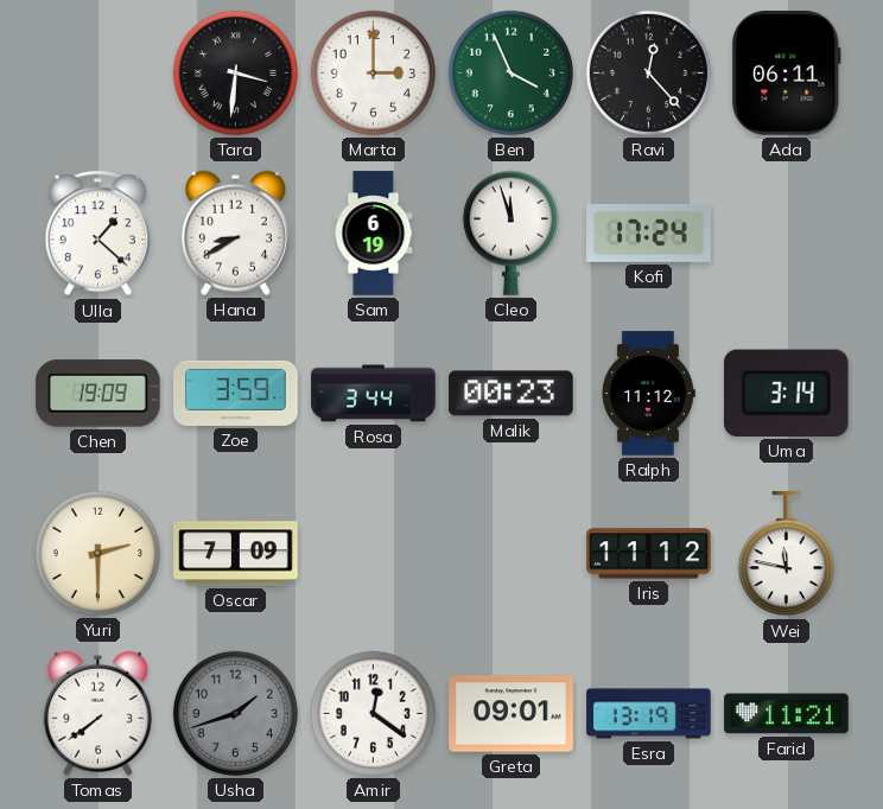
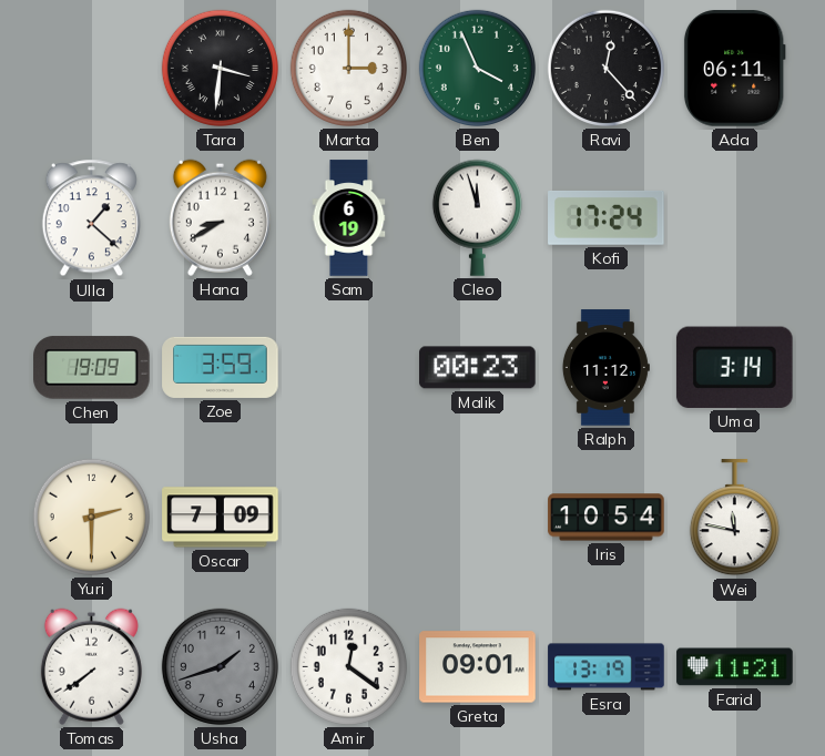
Rosa: 3:44 -> none (374, 394)
Iris: 11:12 -> 10:54 (607, 518)
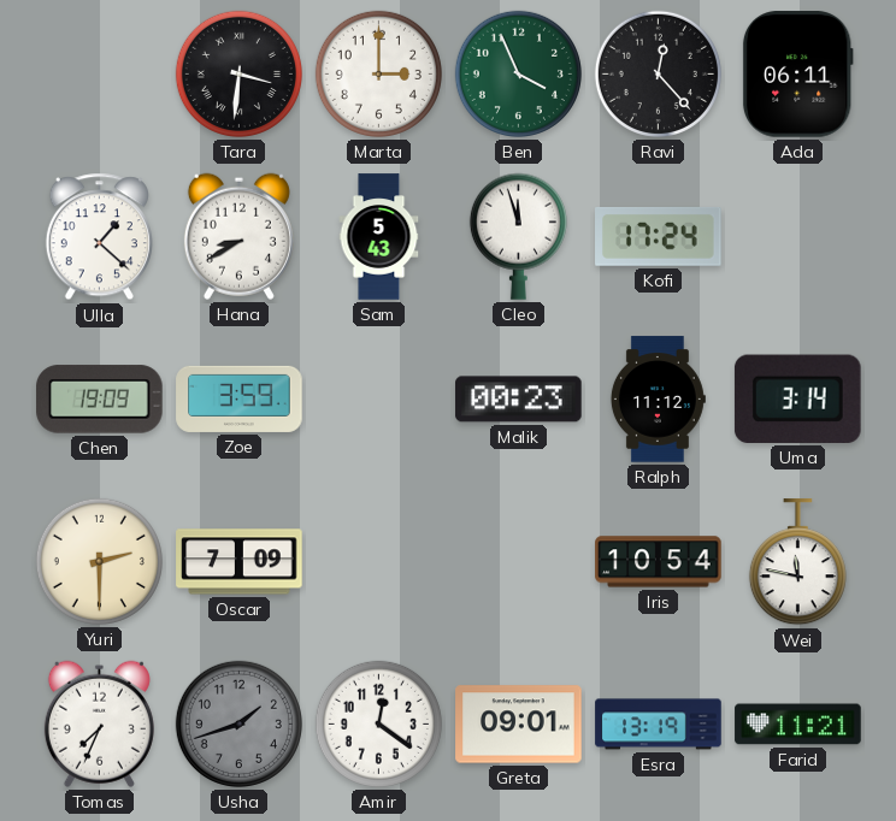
Sam: 6:19 -> 5:43 (379, 237)
Tomas: 7:39 -> 7:34 (99, 723)
